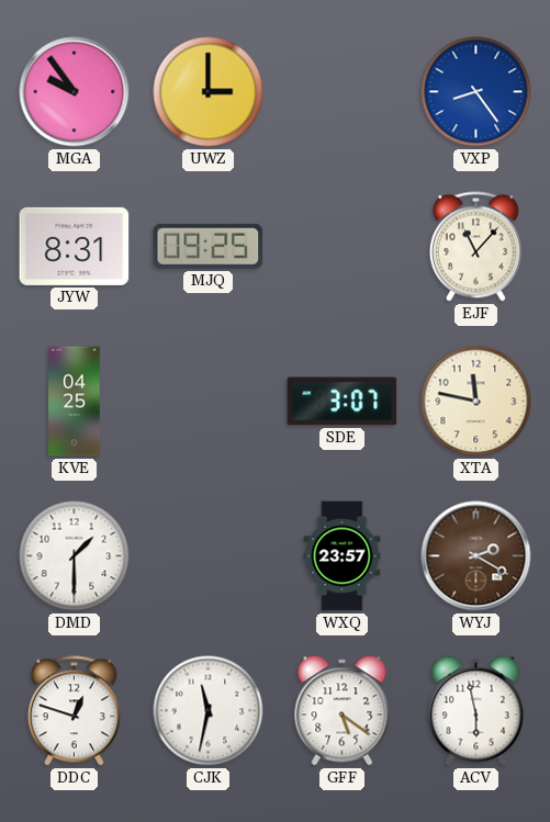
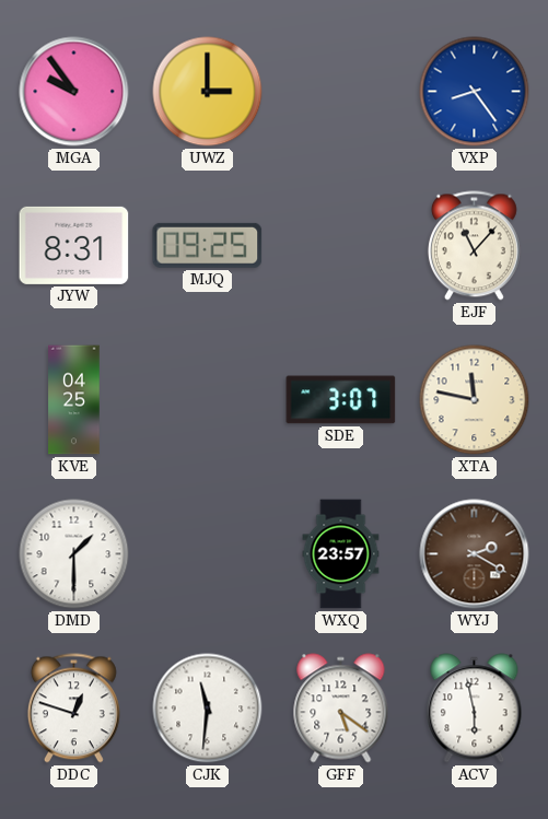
CJK: 11:32 -> 11:31 (208, 709)
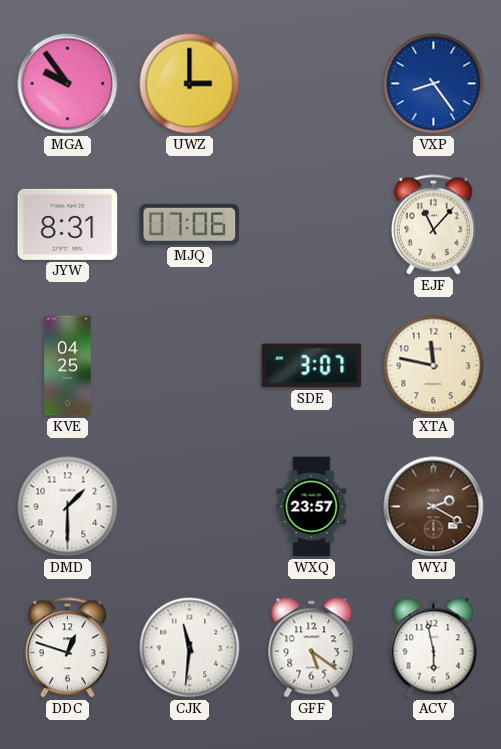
MJQ: 09:25 -> 07:06 (190, 224)
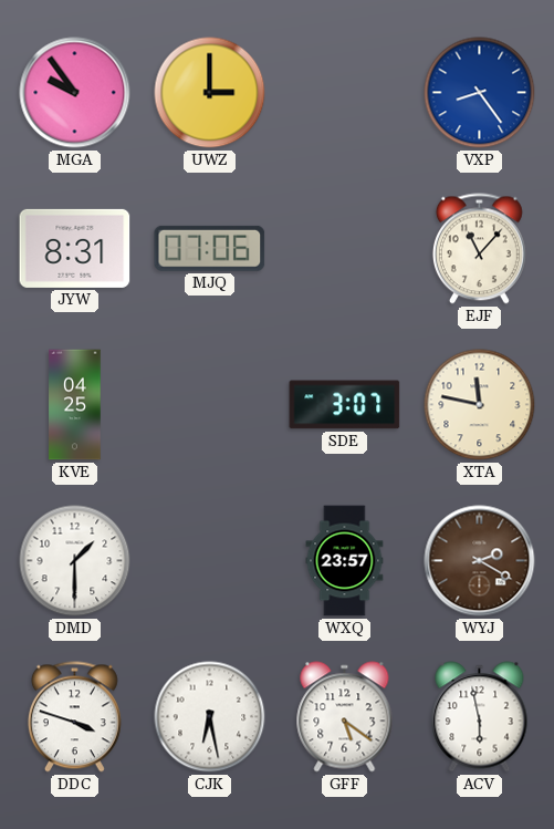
DDC: 12:48 -> 3:48 (74, 717)
CJK: 11:31 -> 6:28 (210, 717)
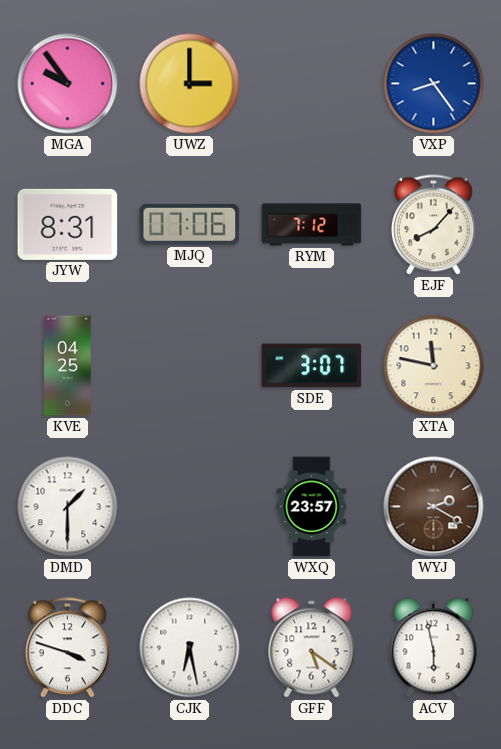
RYM: none -> 7:12 (312, 225)
EJF: 11:07 -> 8:07 (433, 225)
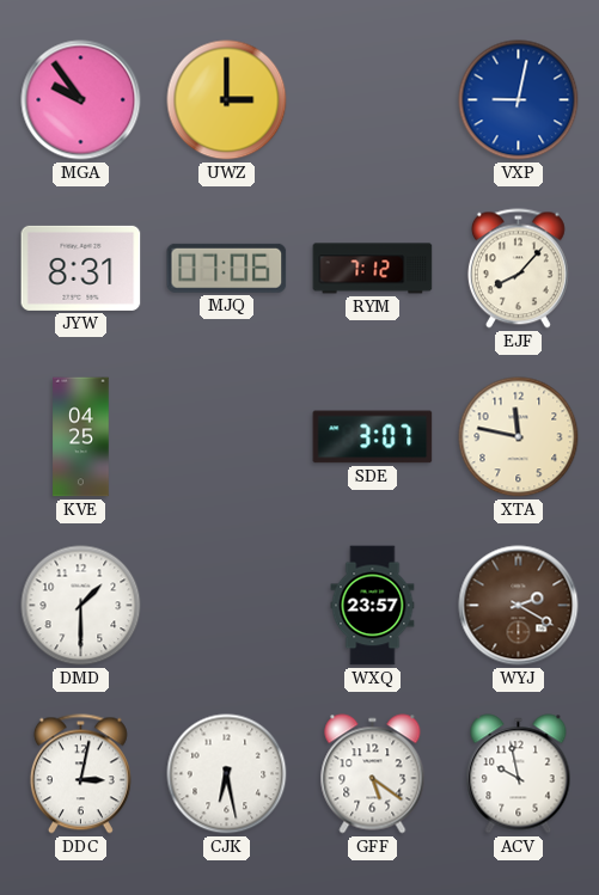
VXP: 8:24 -> 9:02 (519, 100)
DDC: 3:48 -> 3:02 (80, 774)
ACV: 5:58 -> 9:58 (519, 774)
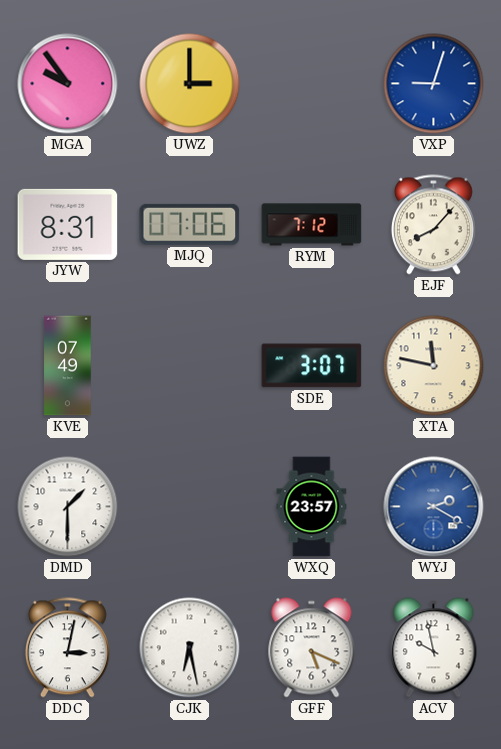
VXP: 9:02 -> 9:03 (434, 84)
KVE: 04:25 -> 07:49 (68, 366)
WYJ dial: brown -> blue (434, 507)
GFF: 5:21 -> 5:19 (312, 648)
